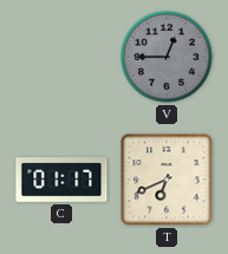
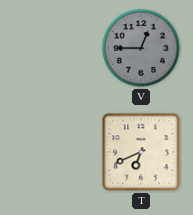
C: 01:17 -> none (61, 180)
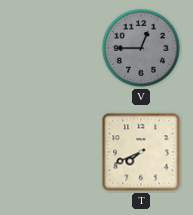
T: 6:41 -> 7:41 (141, 152)
